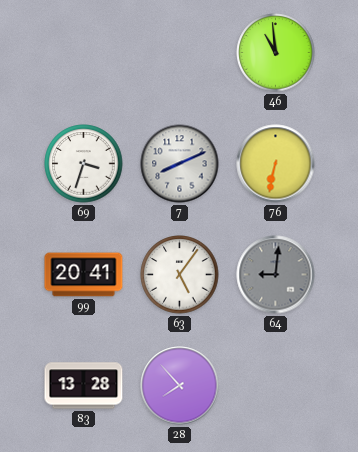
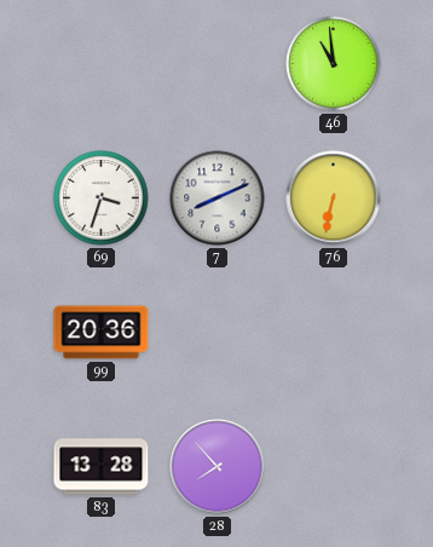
99: 20:41 -> 20:36 (102, 333)
63: 5:06 -> none (180, 275)
64: 9:01 -> none (276, 275)
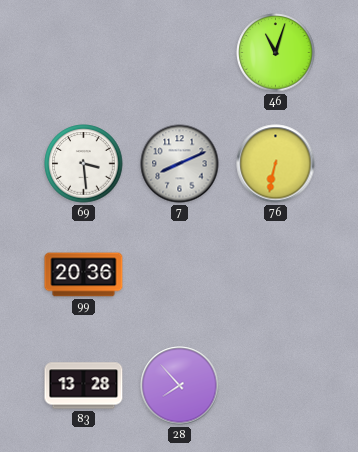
46: 10:59 -> 11:03 (276, 53)
69: 3:33 -> 3:29 (84, 164)
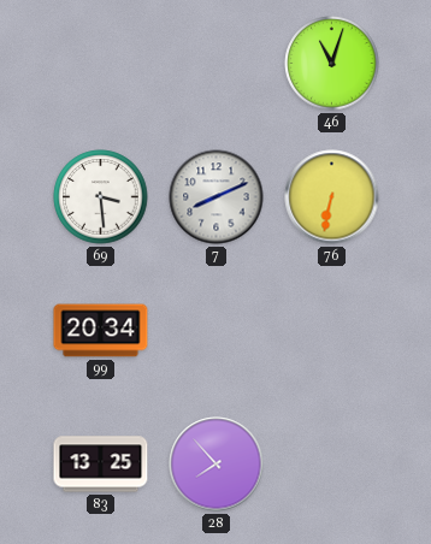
99: 20:36 -> 20:34 (101, 331)
83: 13:28 -> 13:25 (101, 465)
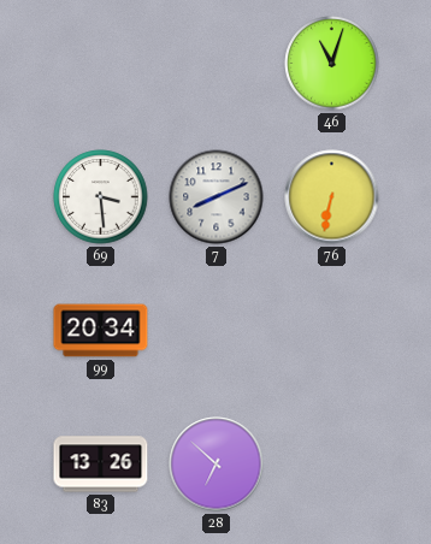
83: 13:25 -> 13:26 (101, 465)
28: 7:53 -> 6:52 (217, 465)
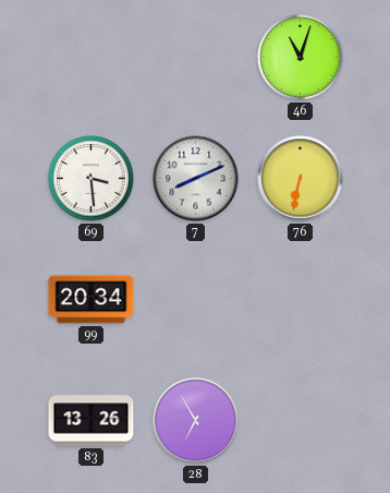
28: 6:52 -> 6:55 (196, 421)
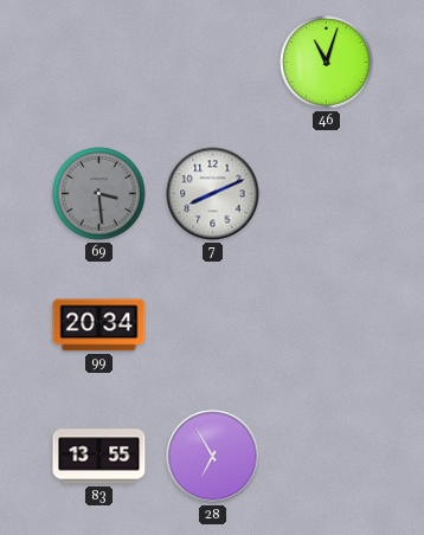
69 dial: white -> grey (99, 194)
76: 6:32 -> none (301, 179)
83: 13:26 -> 13:55 (99, 457)
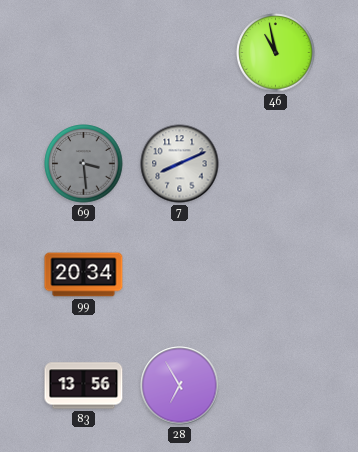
46: 11:03 -> 10:58 (276, 53)
83: 13:55 -> 13:56 (84, 386)
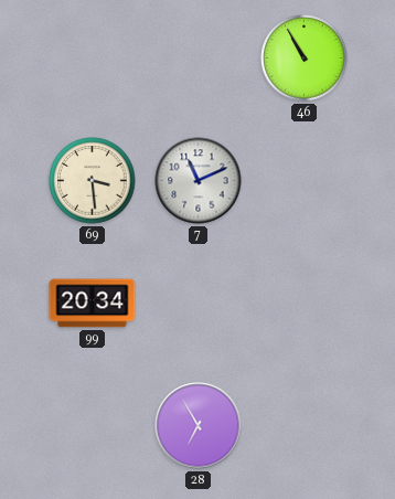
46: 10:58 -> 10:55 (305, 59)
69 dial: grey -> cream (93, 181)
7: 8:11 -> 11:11 (199, 181)
83: 13:56 -> none (84, 386)
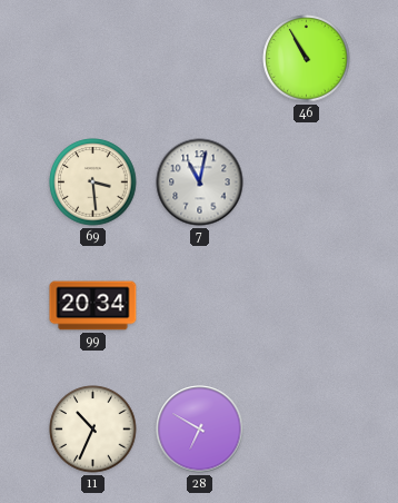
7: 11:11 -> 11:02 (200, 183)
11: none -> 10:34 (93, 430)
28: 6:55 -> 6:50 (200, 430)
